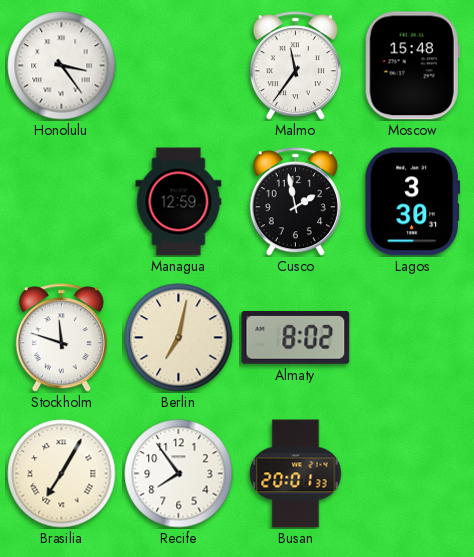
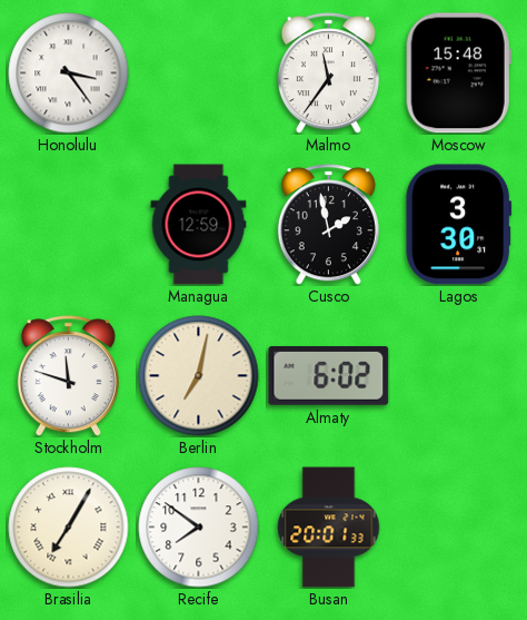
Almaty: 8:02 -> 6:02 (329, 375)
Recife: 7:54 -> 7:51 (199, 528)
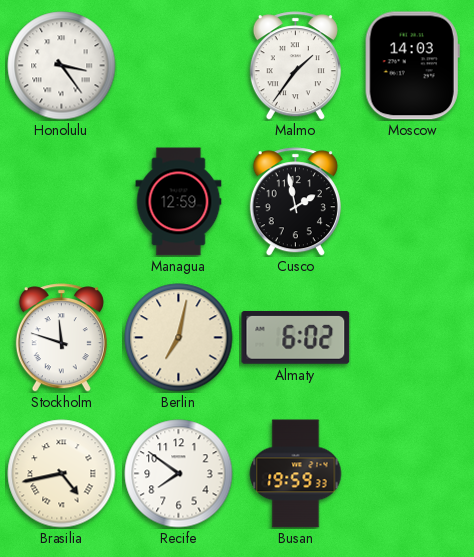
Malmo: 11:36 -> 1:36 (295, 66)
Moscow: 15:48 -> 14:03 (412, 66)
Lagos: 3:30 -> none (459, 225)
Brasilia: 7:05 -> 4:43 (62, 474)
Busan: 20:01 -> 19:59 (296, 474)
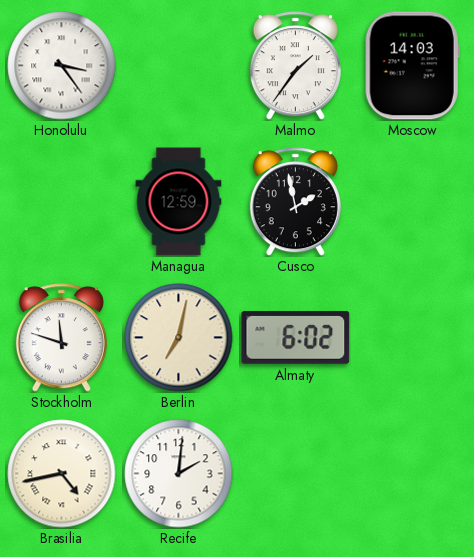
Recife: 7:51 -> 2:01 (179, 474)
Busan: 19:59 -> none (296, 474)
